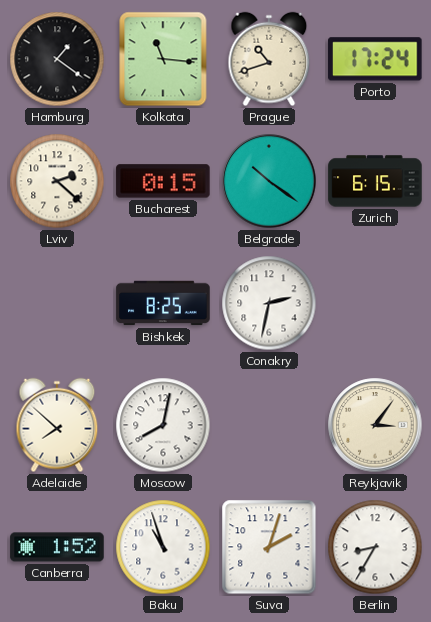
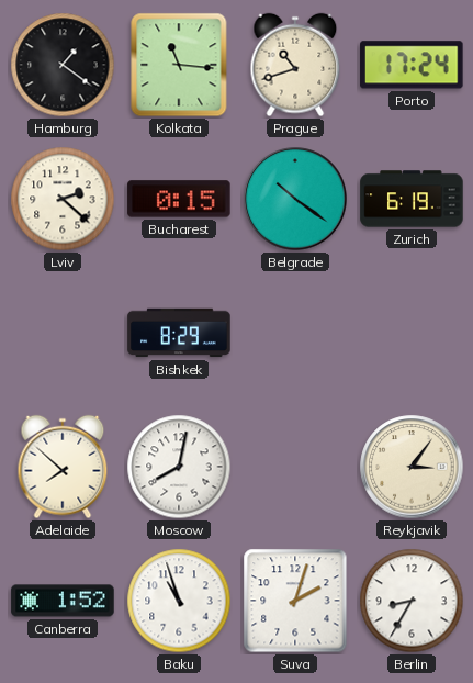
Zurich: 6:15 -> 6:19 (412, 199)
Bishkek: 8:25 -> 8:29 (179, 333)
Conakry: 2:32 -> none (269, 303)
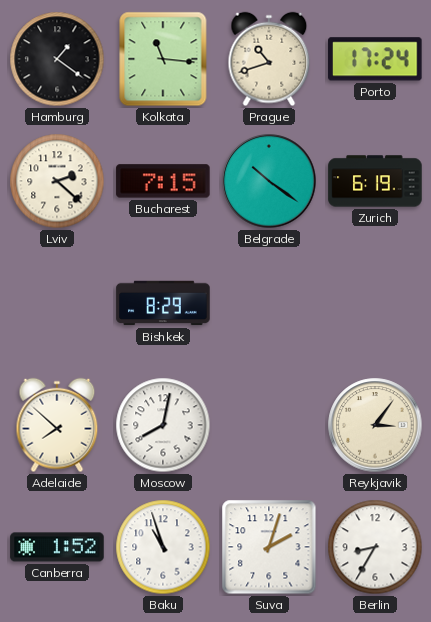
Bucharest: 0:15 -> 7:15 (163, 181)
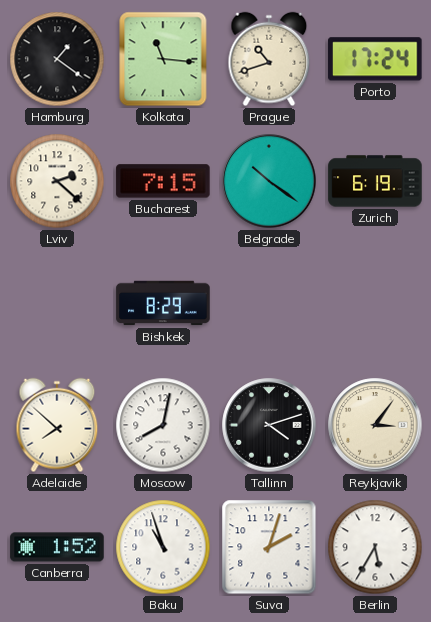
Tallinn: none -> 4:12 (269, 425)
Berlin: 8:35 -> 5:35 (375, 547)
